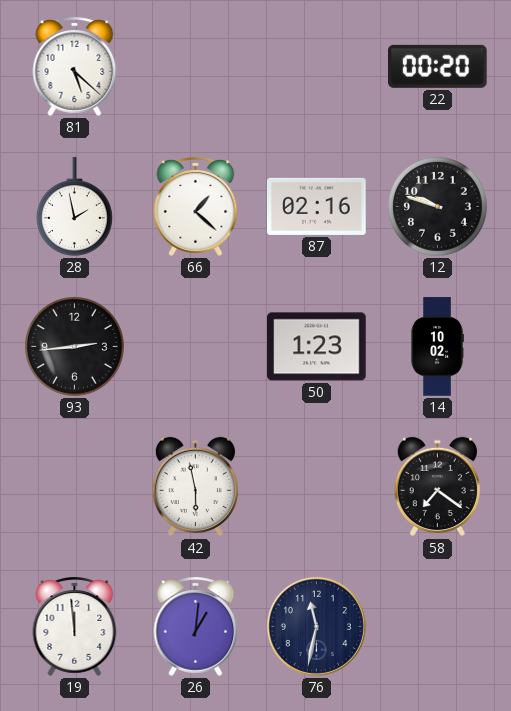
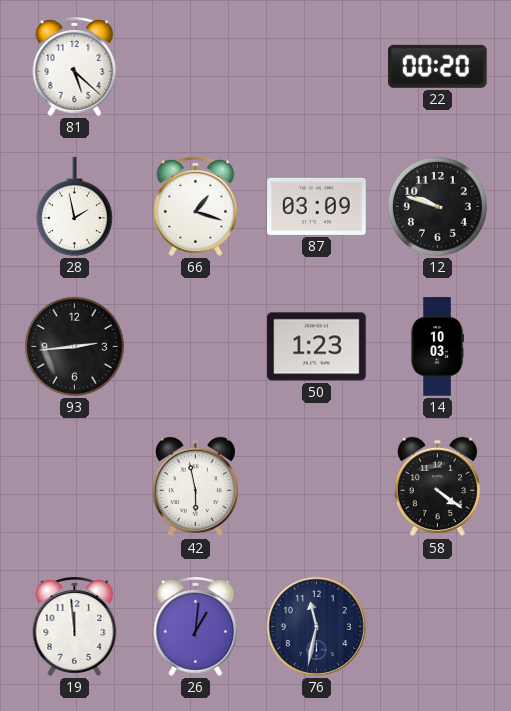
66: 1:22 -> 1:18 (196, 206)
87: 02:16 -> 03:09 (317, 206)
14: 10:02 -> 10:03 (437, 347)
58: 7:21 -> 4:21 (437, 487)
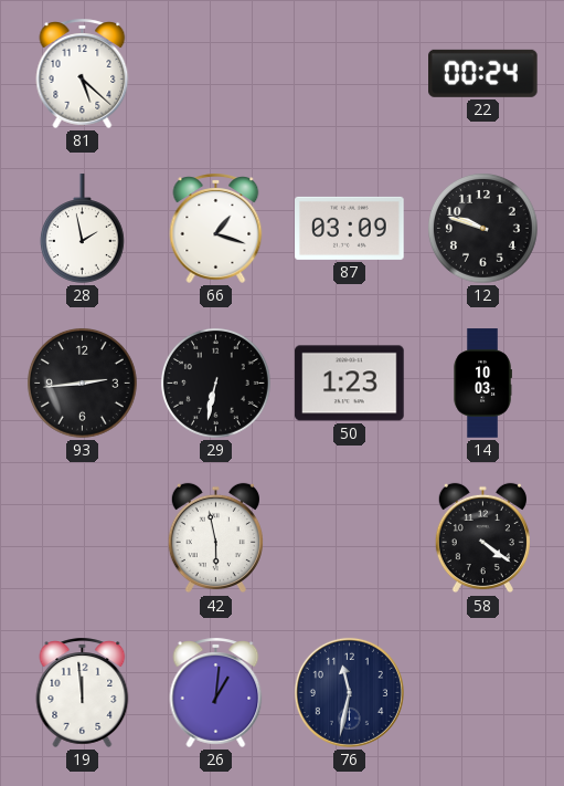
22: 00:20 -> 00:24 (483, 73)
29: none -> 6:32 (215, 382)
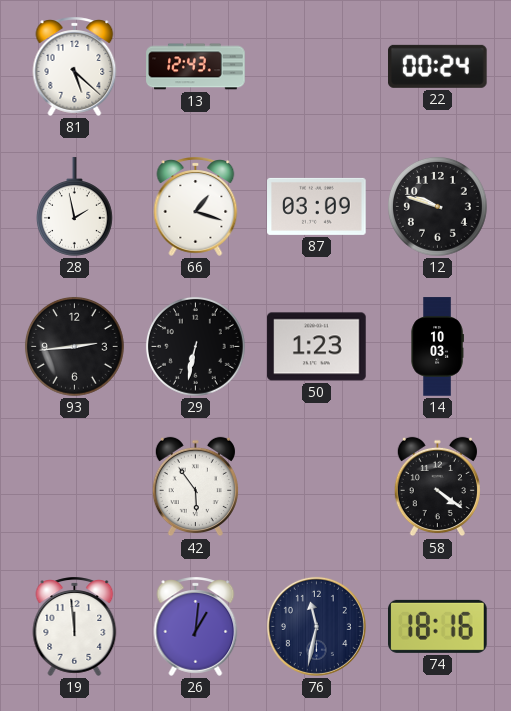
13: none -> 12:43 (196, 67)
42: 5:58 -> 5:54 (195, 487)
74: none -> 18:16 (438, 626)
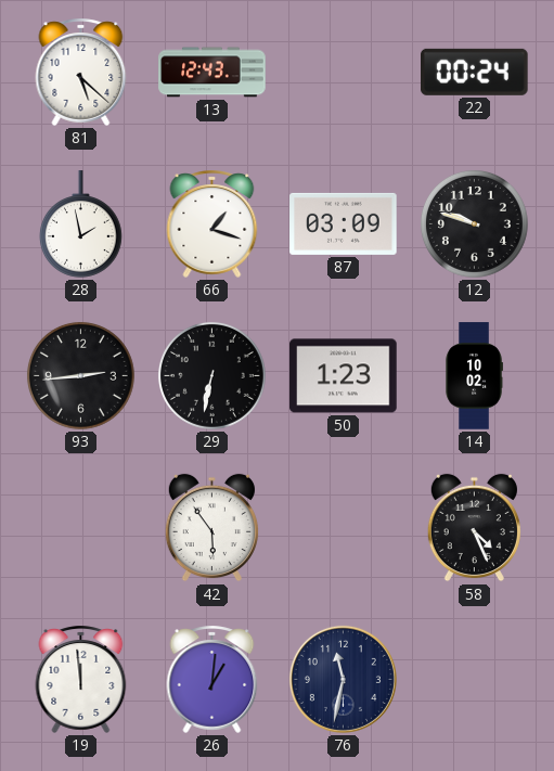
14: 10:03 -> 10:02 (474, 376)
58: 4:21 -> 4:26 (474, 528)
74: 18:16 -> none (438, 626)
